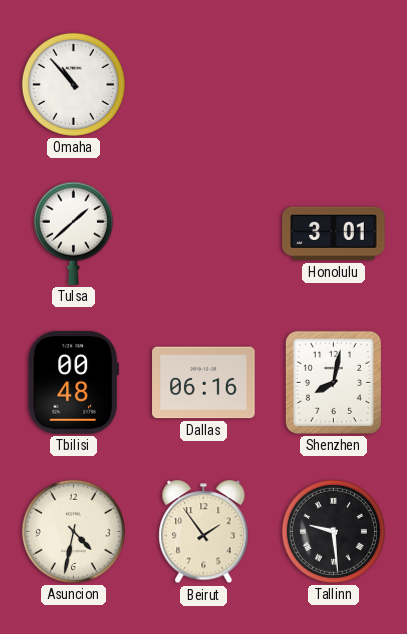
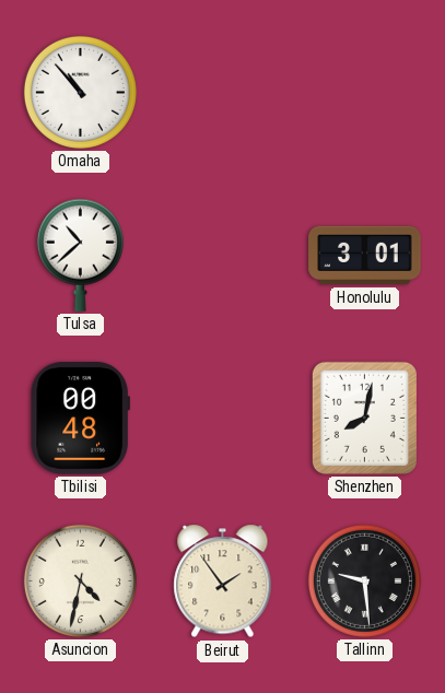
Tulsa: 1:38 -> 10:38 (80, 255)
Dallas: 06:16 -> none (204, 383)
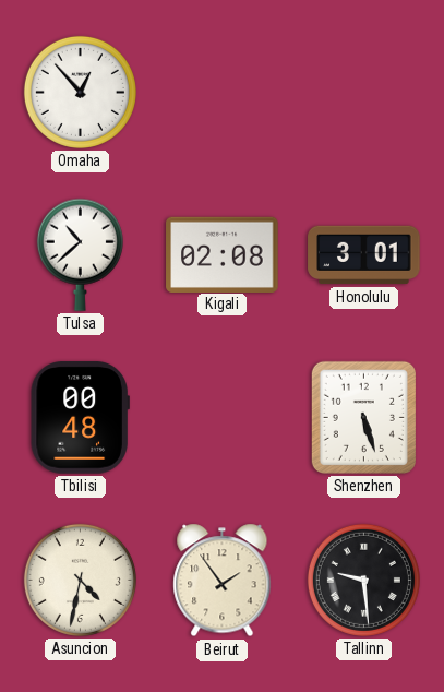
Omaha: 10:53 -> 12:53 (80, 92)
Kigali: none -> 02:08 (223, 254)
Shenzhen: 8:02 -> 5:27 (363, 417)
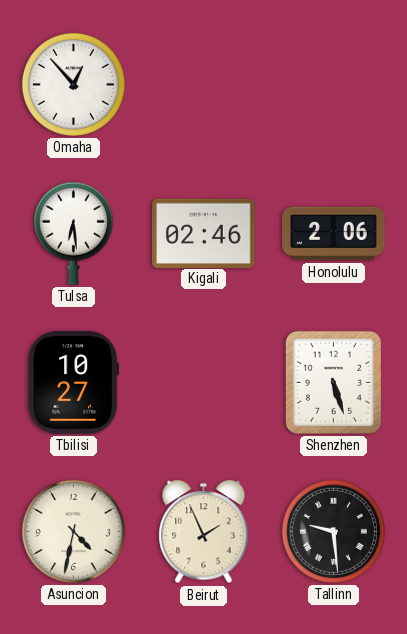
Tulsa: 10:38 -> 6:29 (73, 233)
Kigali: 02:08 -> 02:46 (204, 233)
Honolulu: 3:01 -> 2:06 (334, 234)
Tbilisi: 00:48 -> 10:27 (73, 383)
Beirut: 1:54 -> 1:56 (204, 532)
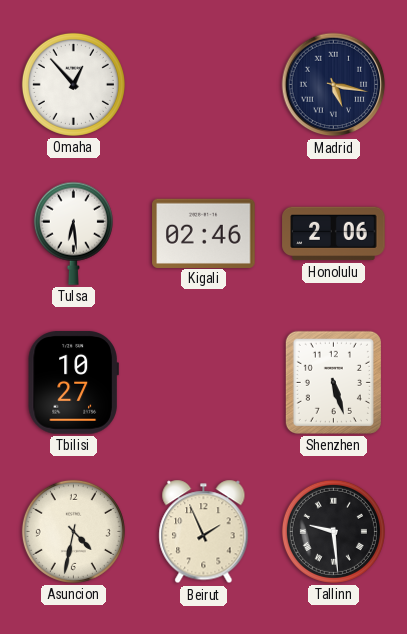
Madrid: none -> 5:17 (334, 85)
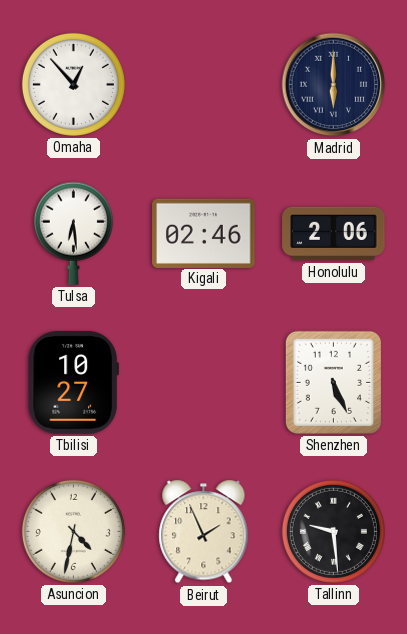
Madrid: 5:17 -> 6:00 (334, 85)
Shenzhen: 5:27 -> 5:26 (333, 382)
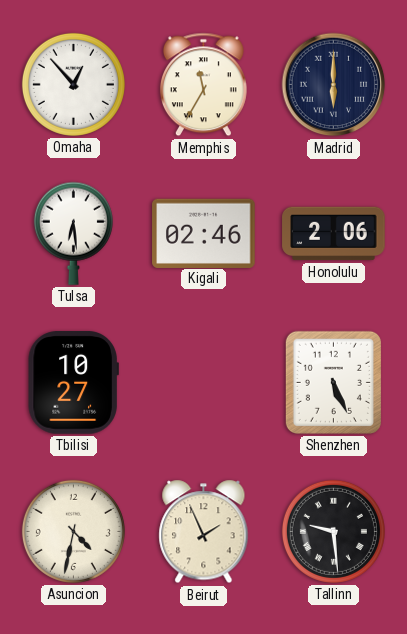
Memphis: none -> 11:35 (203, 85)
